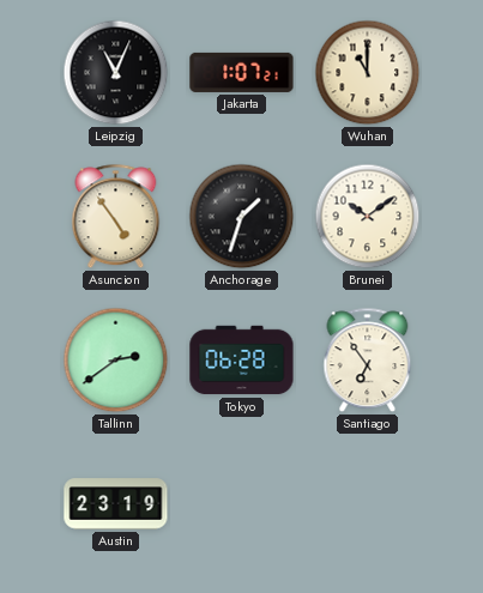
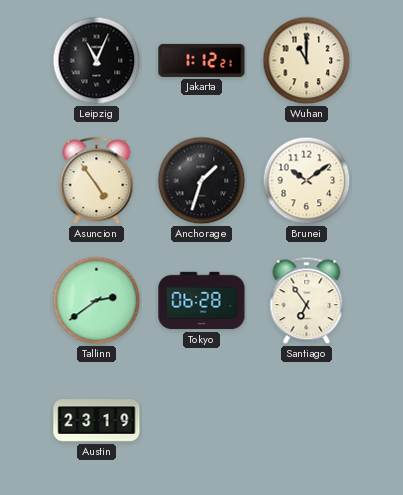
Jakarta: 1:07 -> 1:12 (202, 60)
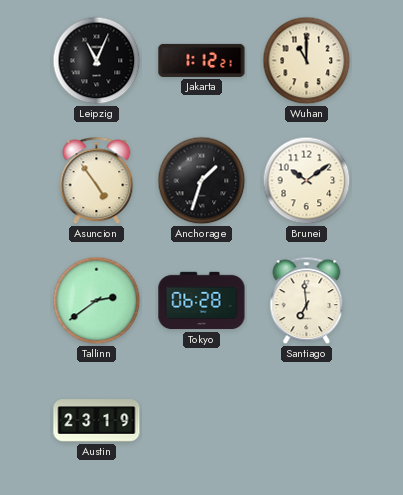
Santiago: 6:54 -> 6:59 (307, 301)
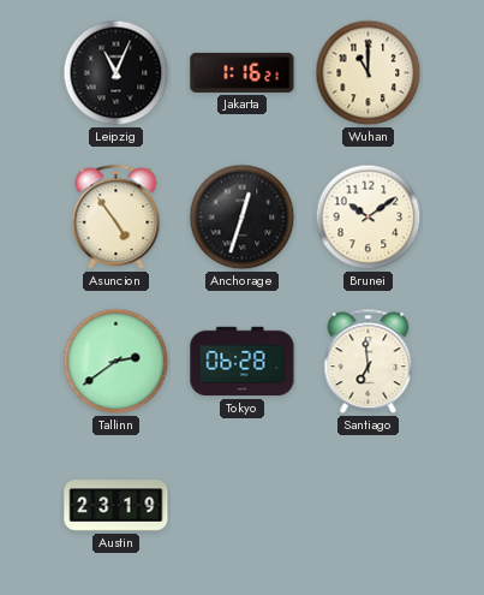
Jakarta: 1:12 -> 1:16 (243, 72)
Anchorage: 1:33 -> 12:33 (243, 218)
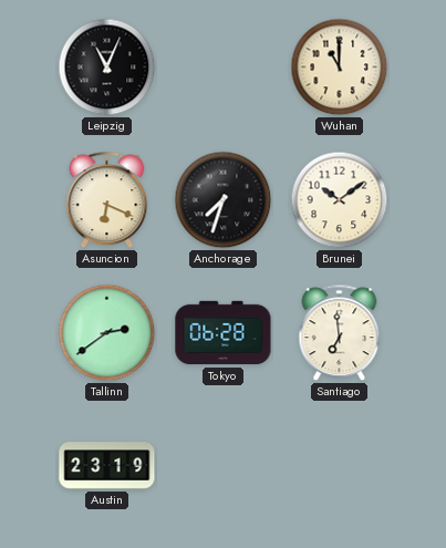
Jakarta: 1:16 -> none (243, 72)
Asuncion: 4:54 -> 6:19 (107, 200)
Anchorage: 12:33 -> 7:33 (224, 200)
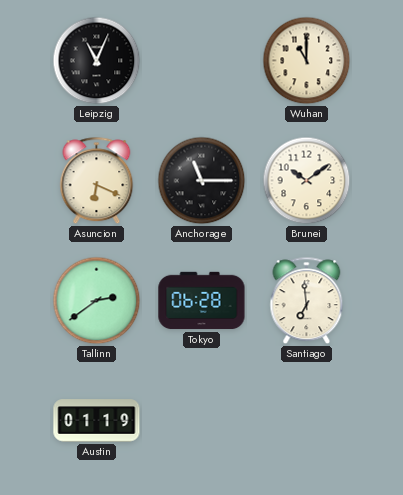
Anchorage: 7:33 -> 11:15 (202, 181)
Austin: 23:19 -> 01:19 (97, 421)
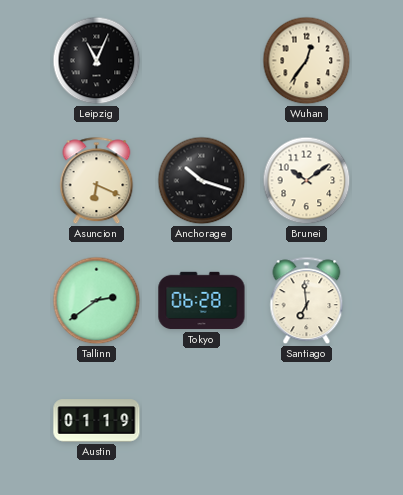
Wuhan: 11:00 -> 12:36 (307, 61)
Anchorage: 11:15 -> 10:18 (202, 181)
